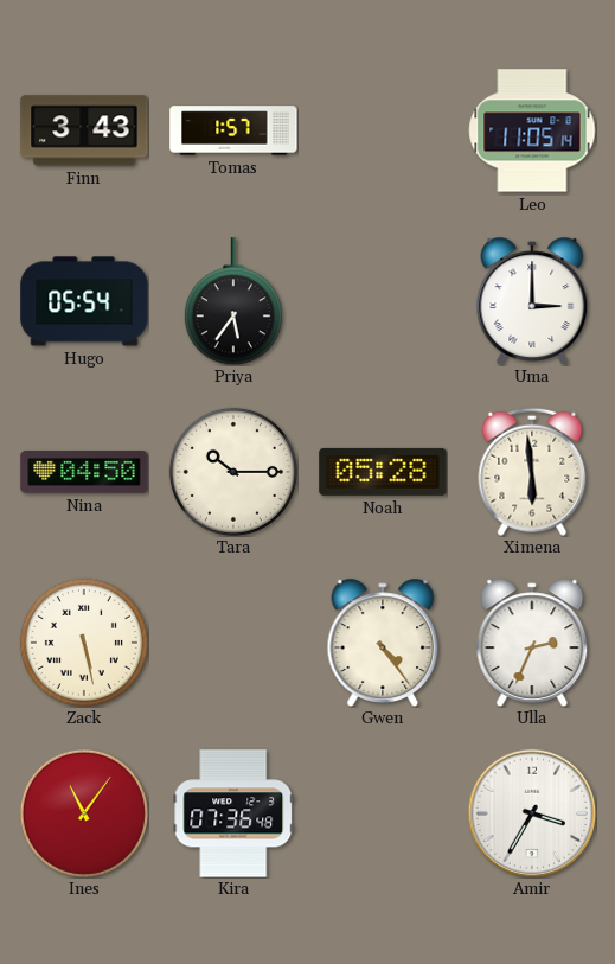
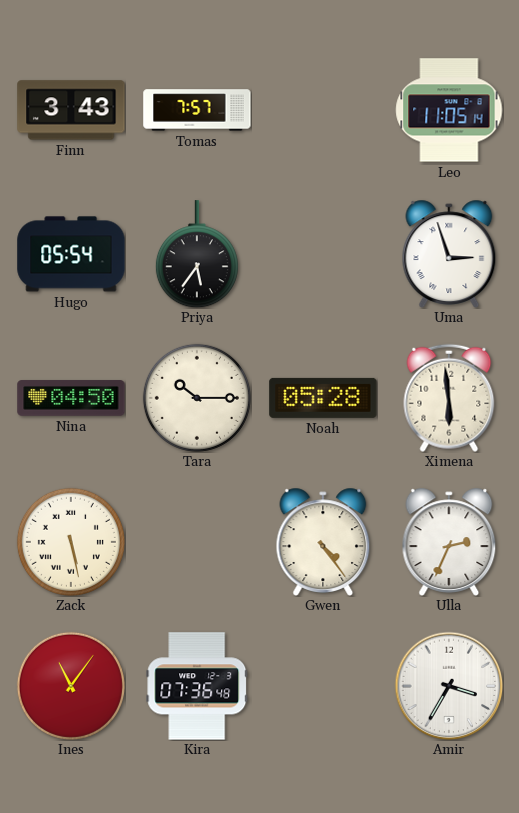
Tomas: 1:57 -> 7:57 (197, 110)
Uma: 3:00 -> 2:57 (449, 254)
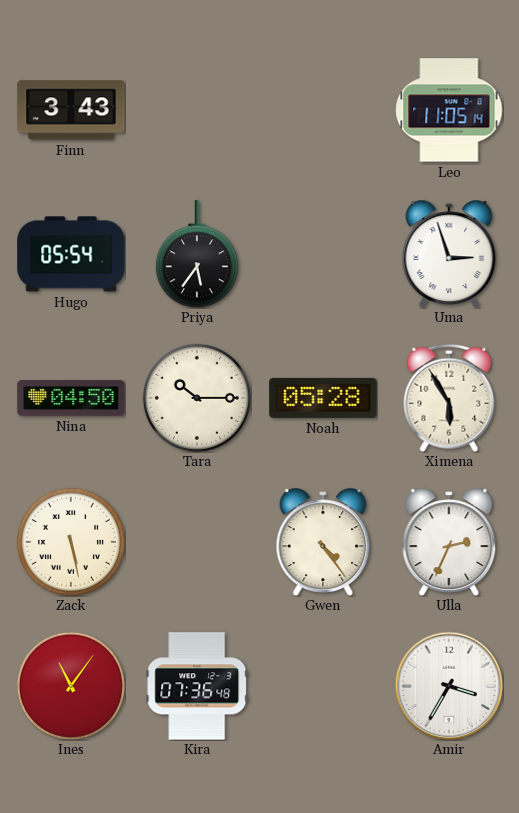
Tomas: 7:57 -> none (197, 110)
Ximena: 5:59 -> 5:55 (449, 398)
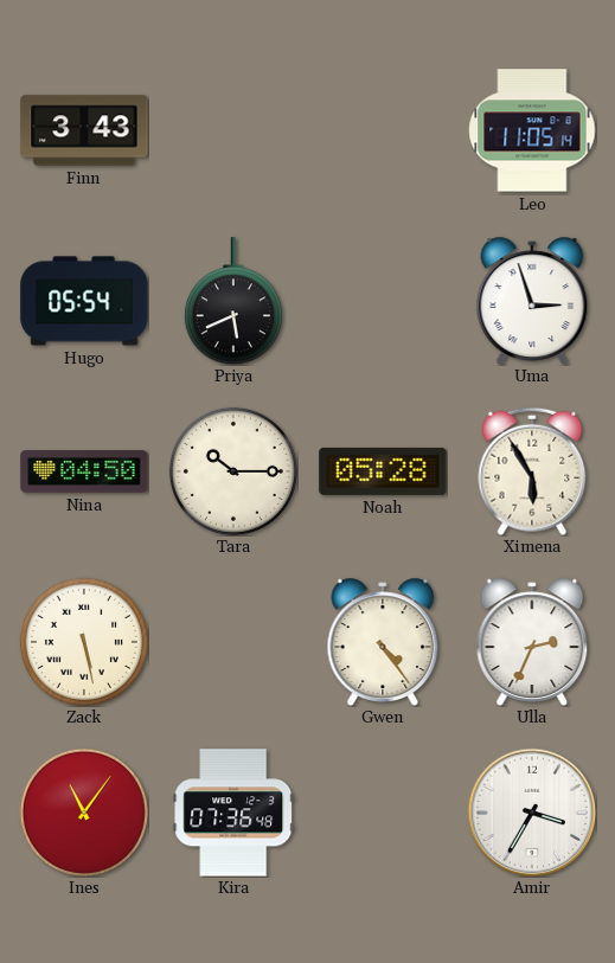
Priya: 5:36 -> 5:41 (233, 301)
